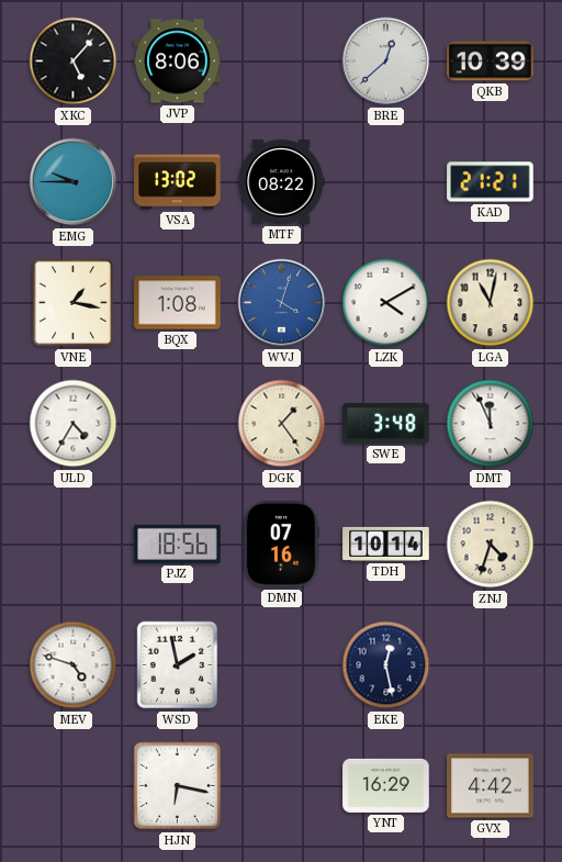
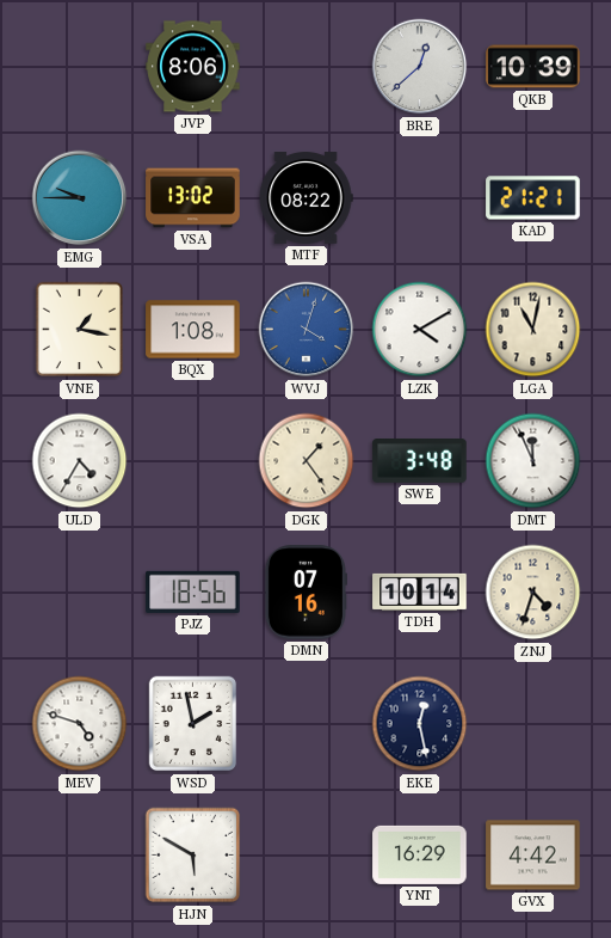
XKC: 5:07 -> none (74, 61)
HJN: 6:17 -> 5:50 (193, 856)
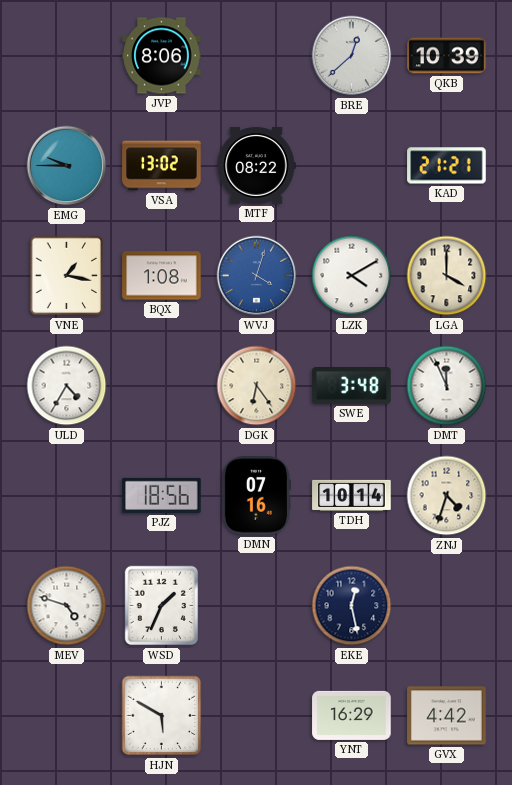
LGA: 11:02 -> 4:00 (447, 276)
DGK: 1:24 -> 6:24 (257, 386)
WSD: 1:58 -> 1:34 (162, 606)
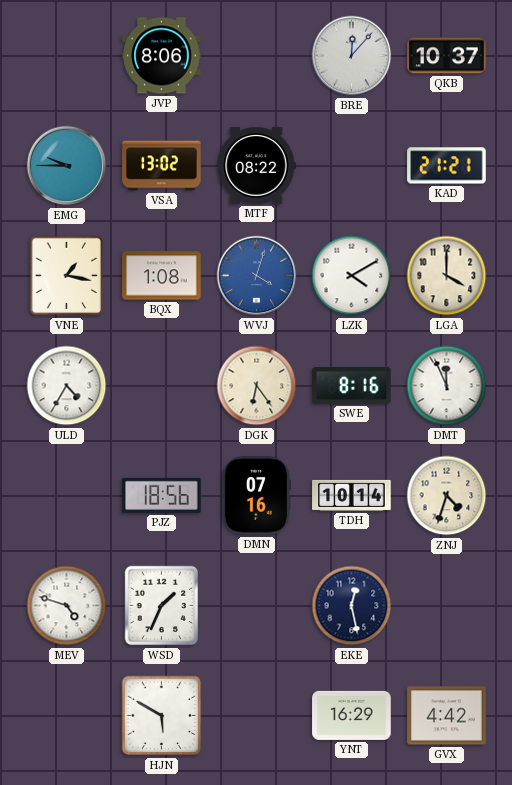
BRE: 12:38 -> 12:07 (352, 56)
QKB: 10:39 -> 10:37 (447, 56)
SWE: 3:48 -> 8:16 (352, 386)
